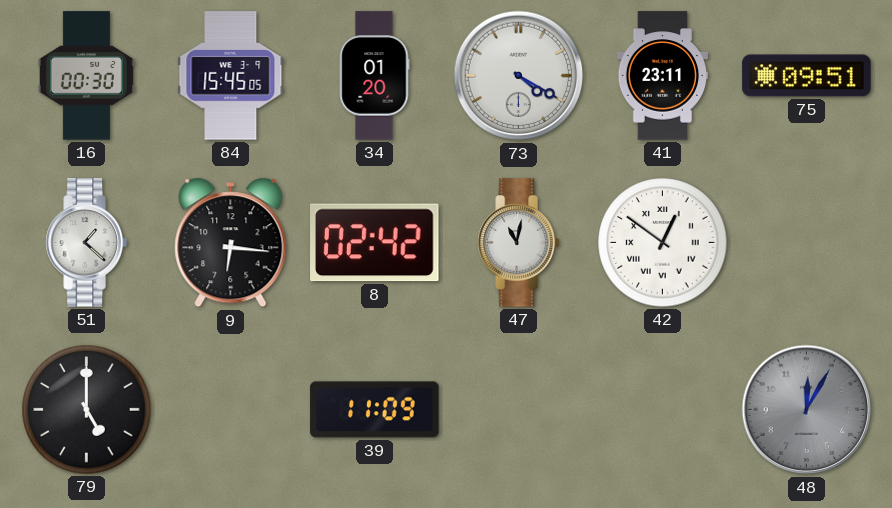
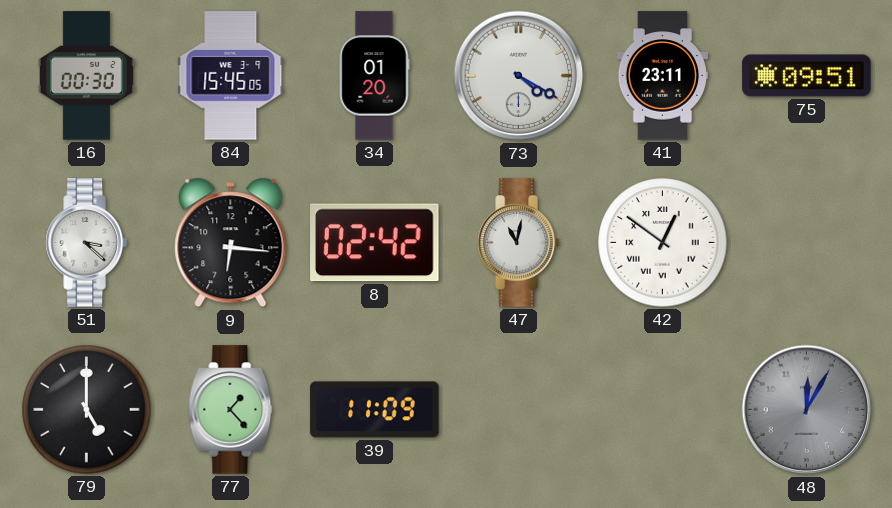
51: 1:22 -> 3:22 (86, 243)
77: none -> 1:23 (231, 410)
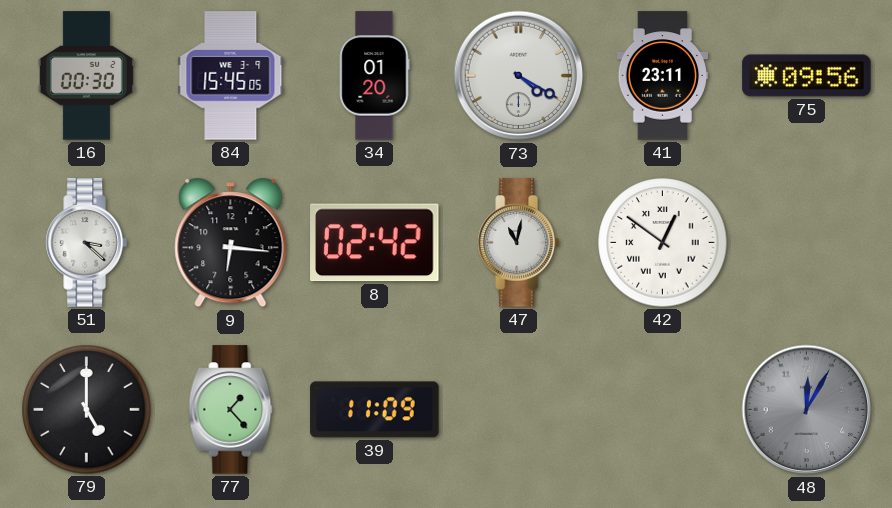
75: 09:51 -> 09:56 (807, 76)
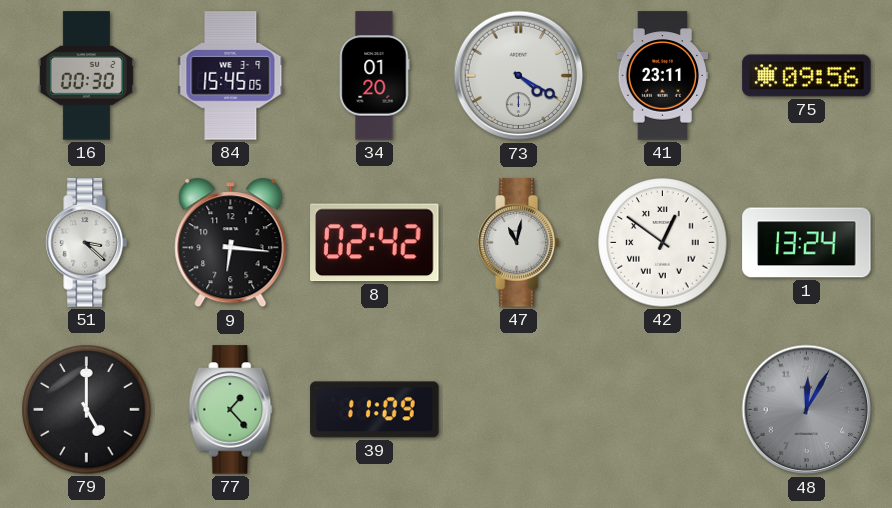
1: none -> 13:24 (807, 243)
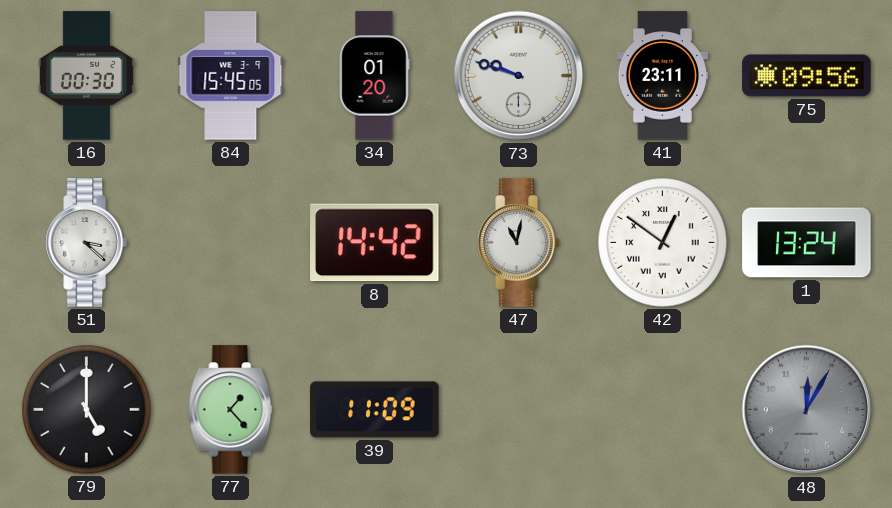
73: 4:20 -> 9:48 (519, 76)
9: 6:16 -> none (231, 243)
8: 02:42 -> 14:42 (375, 243)
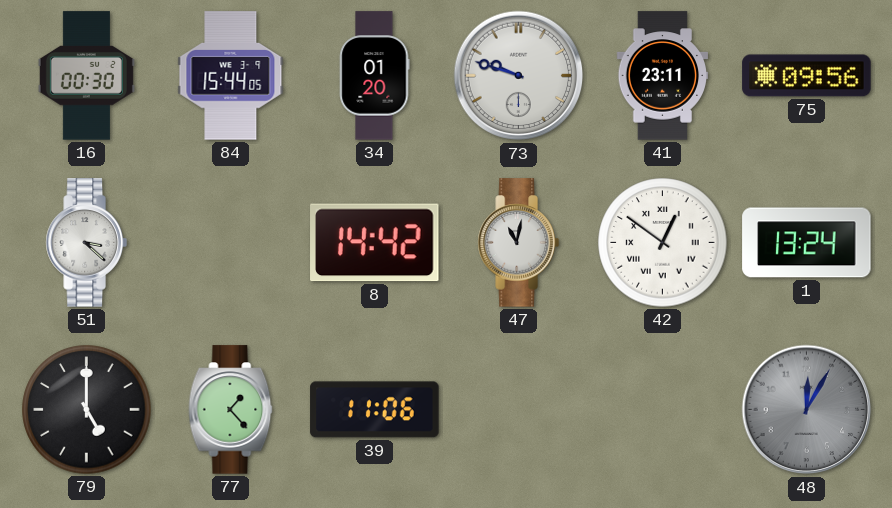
84: 15:45 -> 15:44 (231, 76)
39: 11:09 -> 11:06 (375, 410)
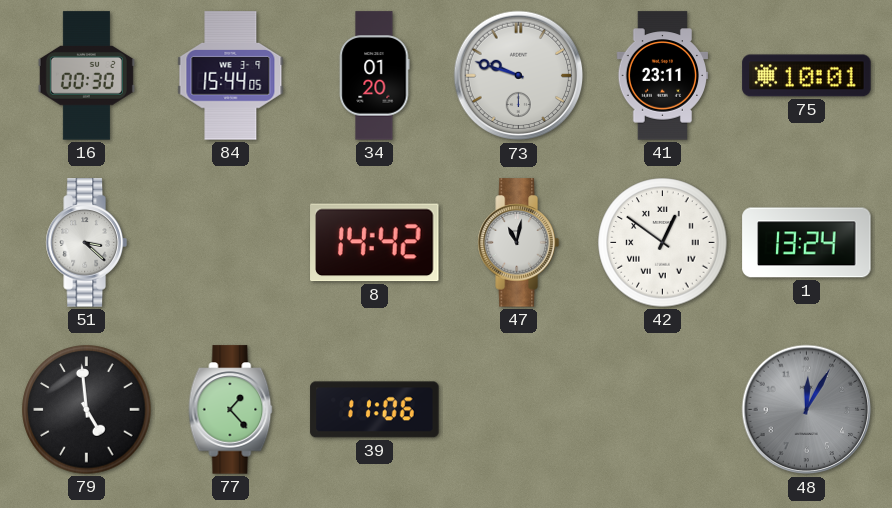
75: 09:56 -> 10:01 (807, 76)
79: 5:00 -> 4:59 (87, 410)
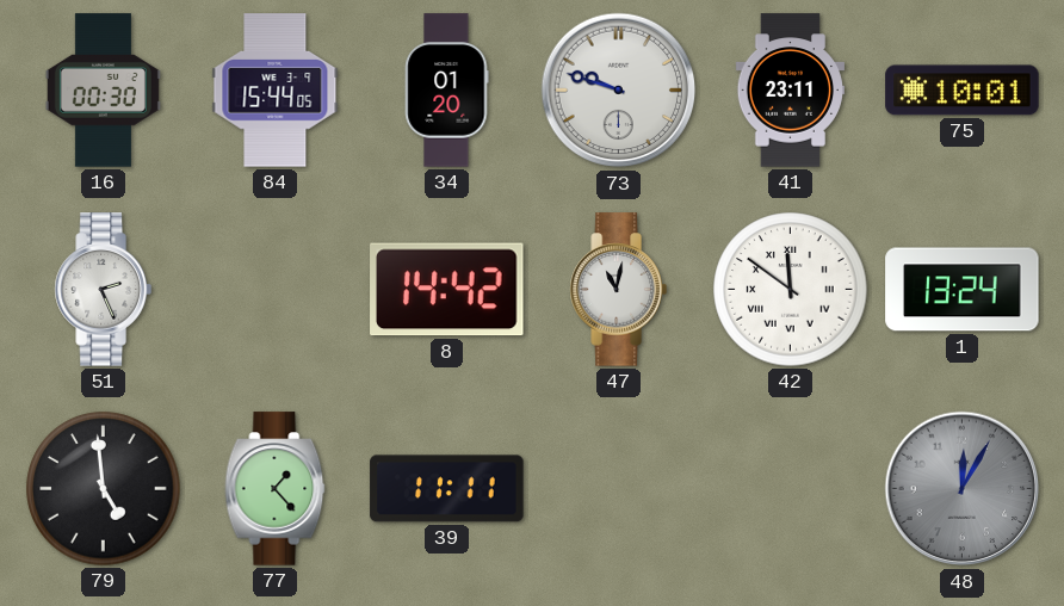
51: 3:22 -> 2:26 (103, 290)
42: 12:51 -> 11:51 (791, 290)
39: 11:06 -> 11:11 (447, 489)
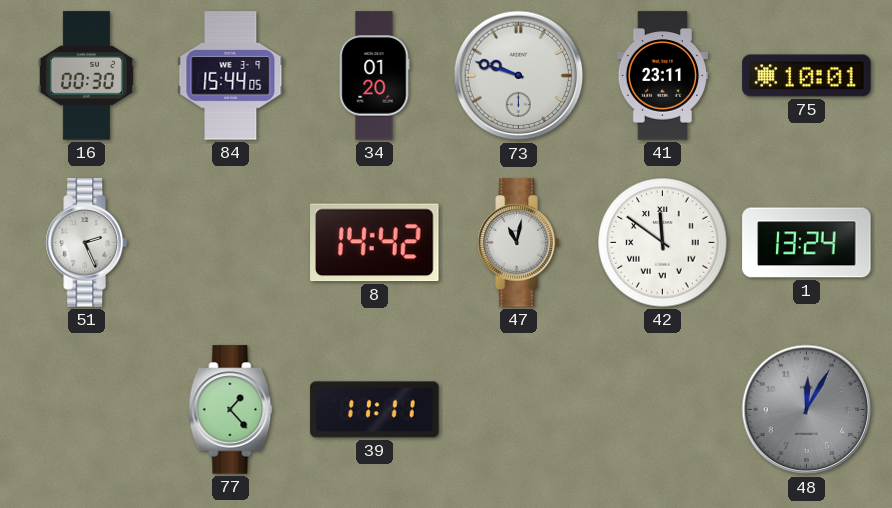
79: 4:59 -> none (104, 489)
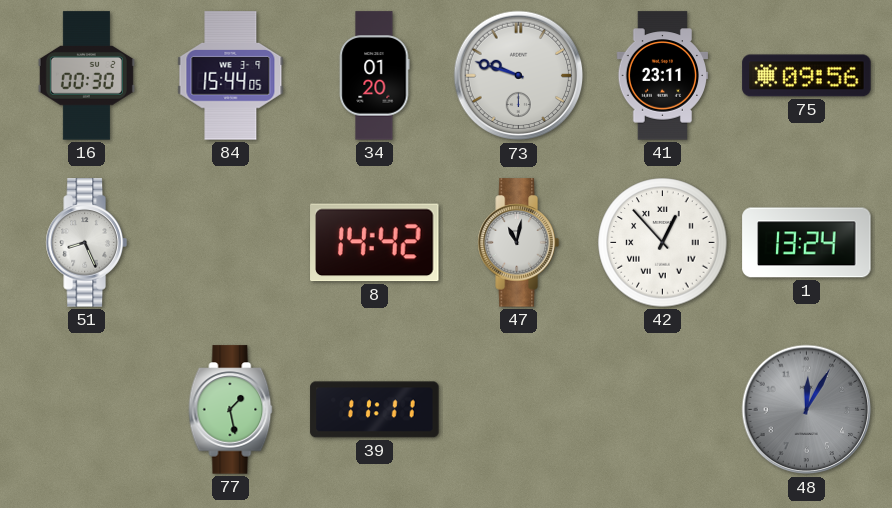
75: 10:01 -> 09:56 (807, 76)
51: 2:26 -> 8:26 (86, 243)
42: 11:51 -> 12:53 (663, 243)
77: 1:23 -> 1:28 (231, 410)
